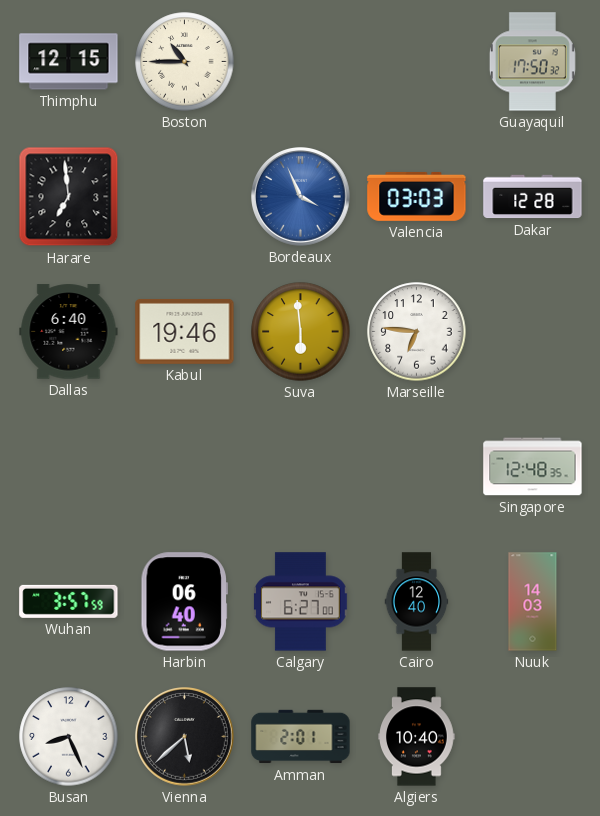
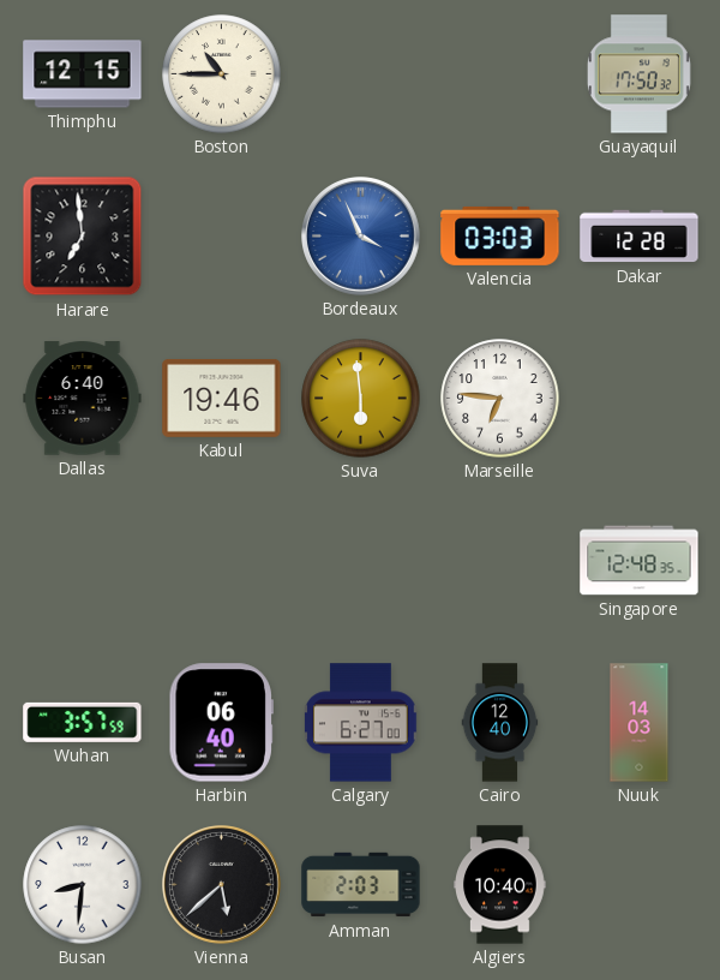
Busan: 8:26 -> 8:31 (83, 885)
Amman: 2:01 -> 2:03 (361, 885)
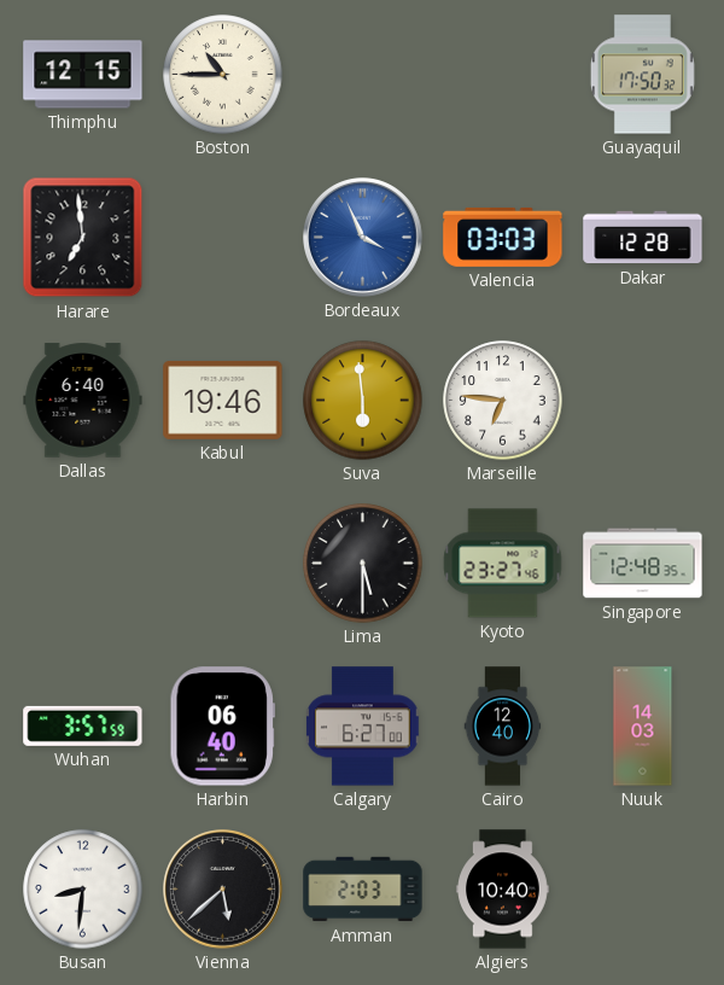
Lima: none -> 5:30 (363, 564)
Kyoto: none -> 23:27 (503, 564)
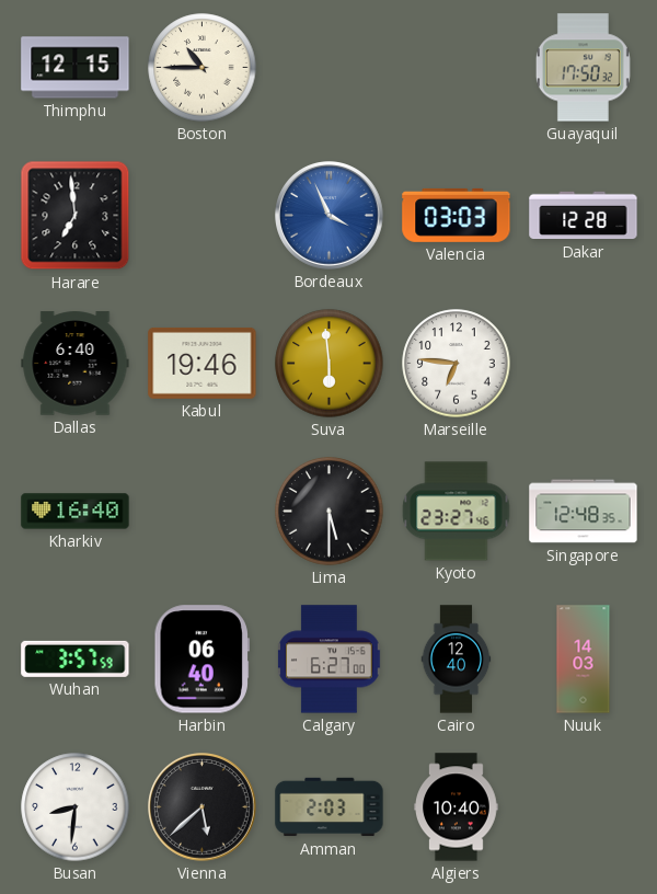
Kharkiv: none -> 16:40 (76, 512)
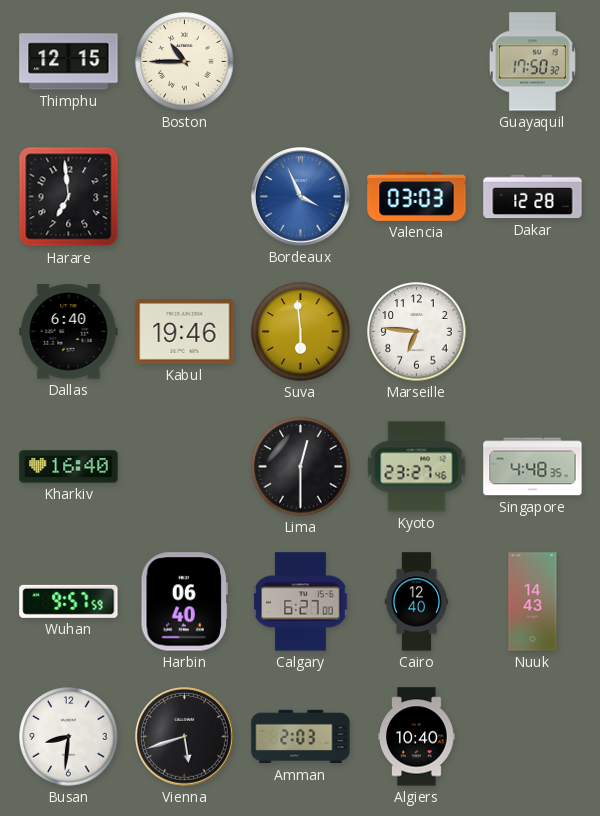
Lima: 5:30 -> 12:30 (301, 467)
Singapore: 12:48 -> 4:48 (533, 467)
Wuhan: 3:57 -> 9:57 (69, 601)
Nuuk: 14:03 -> 14:43 (533, 602)
Vienna: 5:38 -> 5:42 (185, 737)
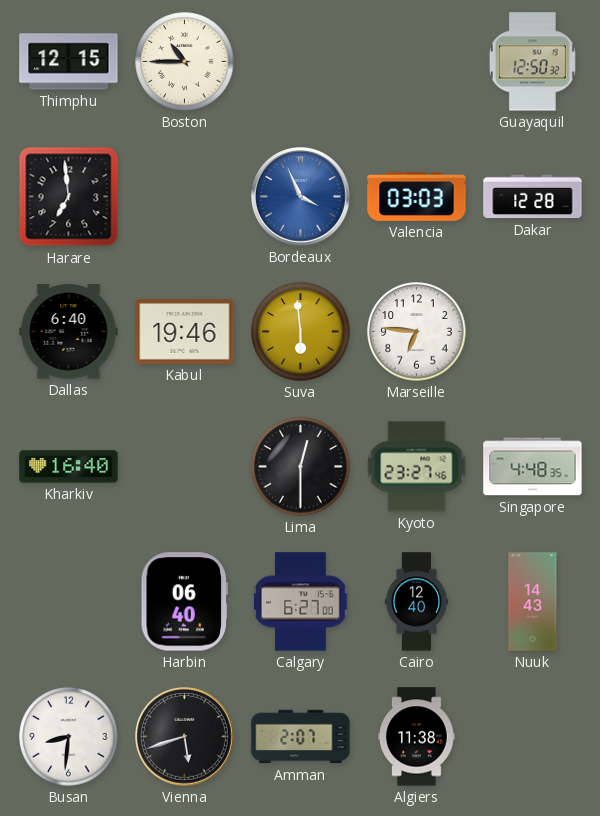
Guayaquil: 17:50 -> 12:50 (532, 62)
Wuhan: 9:57 -> none (69, 601)
Amman: 2:03 -> 2:07 (301, 737)
Algiers: 10:40 -> 11:38 (417, 737)
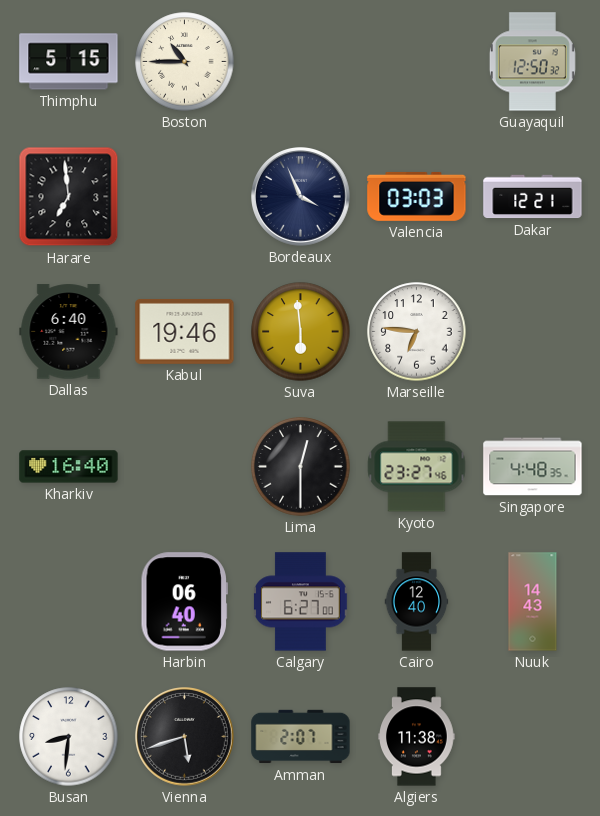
Thimphu: 12:15 -> 5:15 (69, 62)
Bordeaux dial: blue -> navy (301, 197)
Dakar: 12:28 -> 12:21 (533, 197)
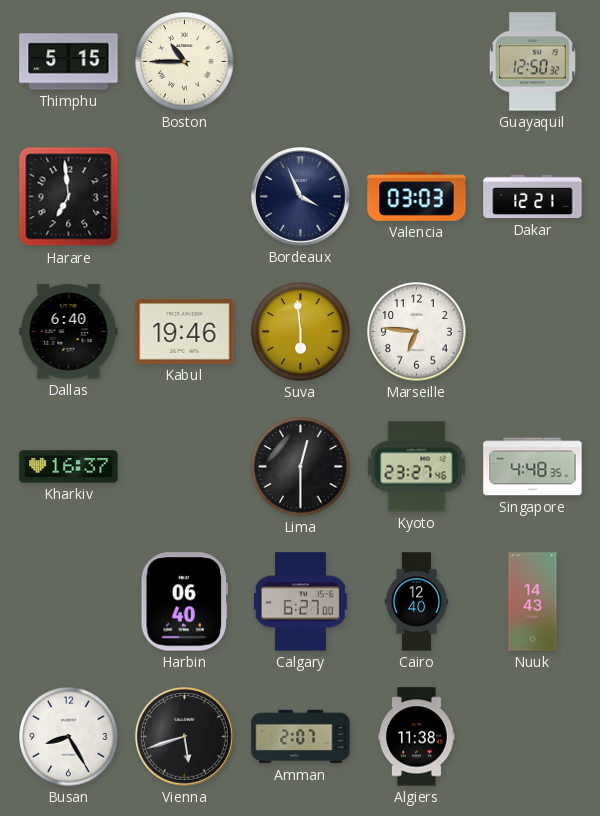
Kharkiv: 16:40 -> 16:37 (69, 467)
Busan: 8:31 -> 8:25 (69, 737)
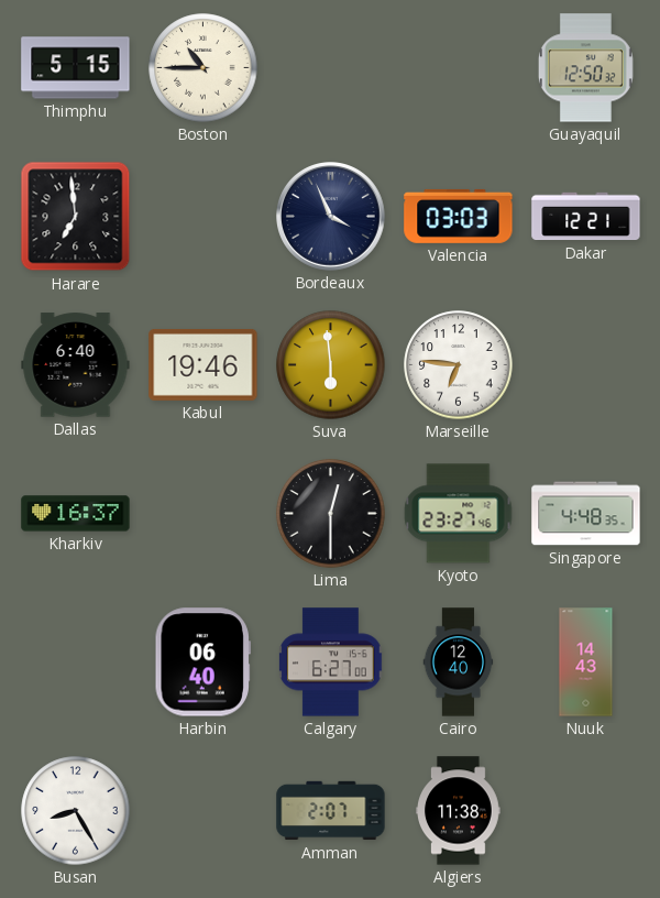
Vienna: 5:42 -> none (185, 737)
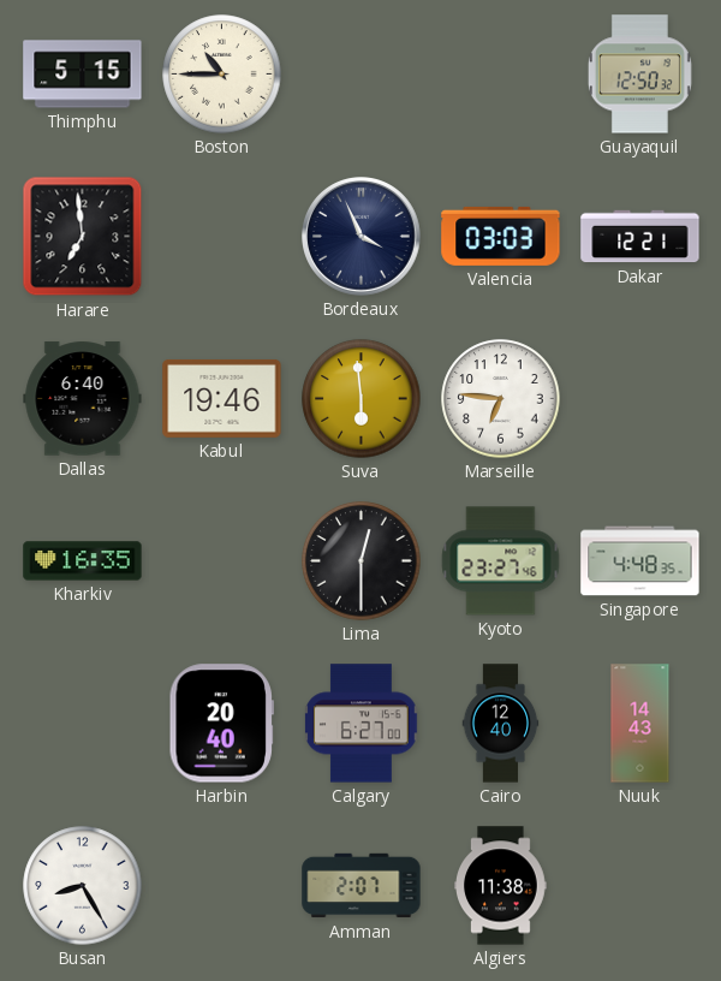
Kharkiv: 16:37 -> 16:35 (83, 561)
Harbin: 06:40 -> 20:40 (221, 724)
